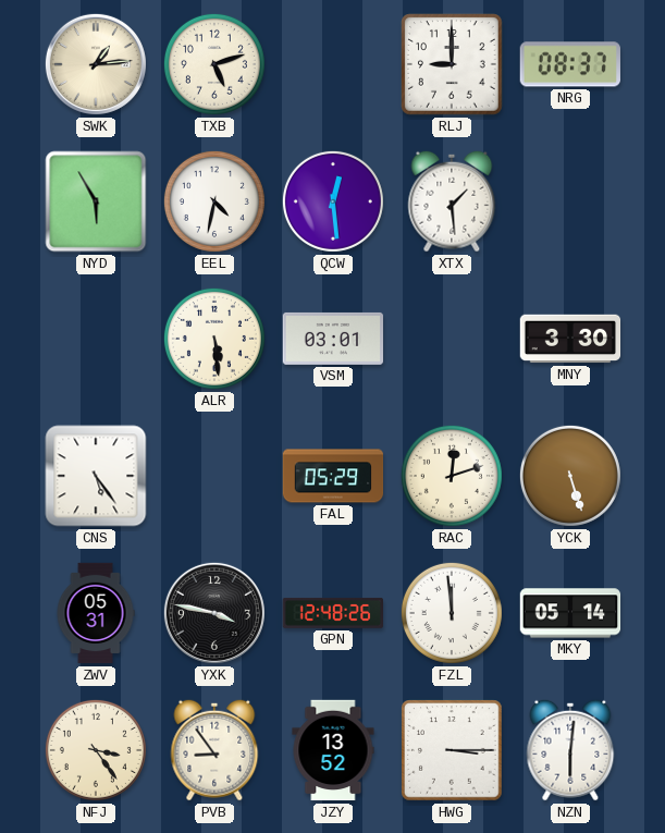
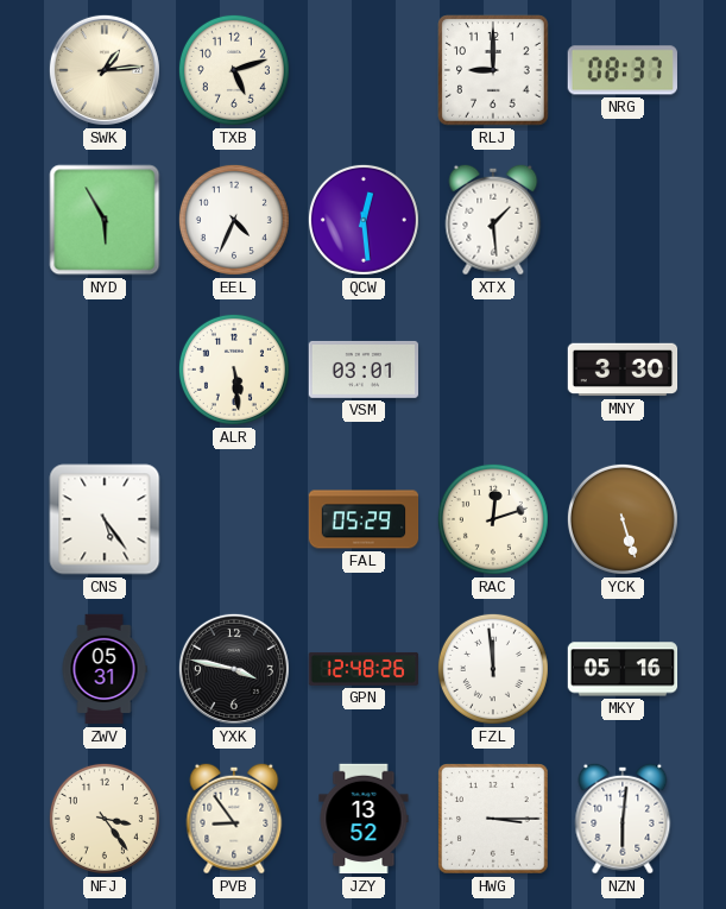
EEL: 4:32 -> 4:34 (234, 220)
MKY: 05:14 -> 05:16 (623, 669)
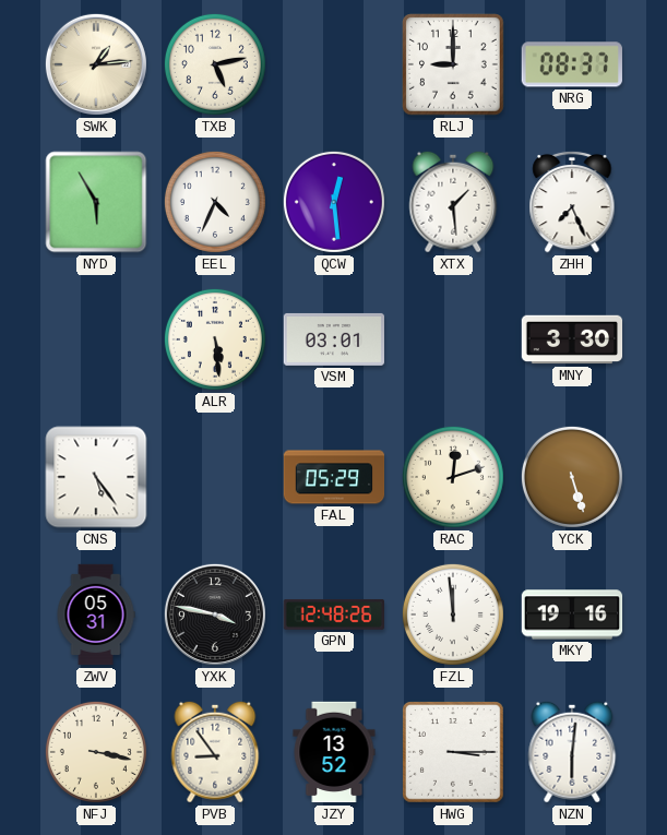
TXB: 5:12 -> 5:13 (215, 64)
ZHH: none -> 7:26 (572, 202)
MKY: 05:16 -> 19:16 (572, 615)
NFJ: 3:24 -> 3:17 (96, 752)
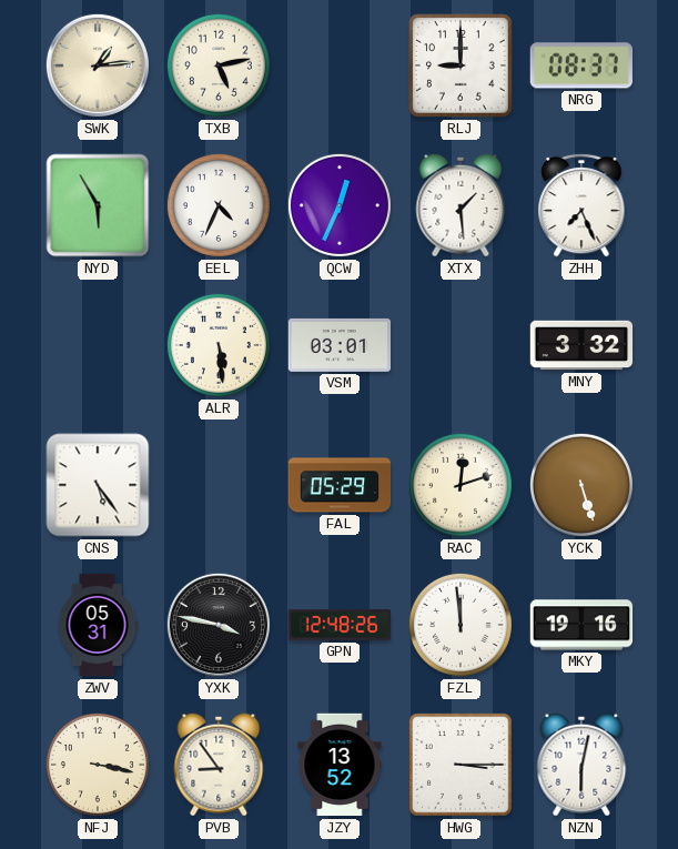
QCW: 12:29 -> 12:34 (340, 205)
MNY: 3:30 -> 3:32 (581, 345)
NZN: 6:01 -> 6:02 (581, 765)
